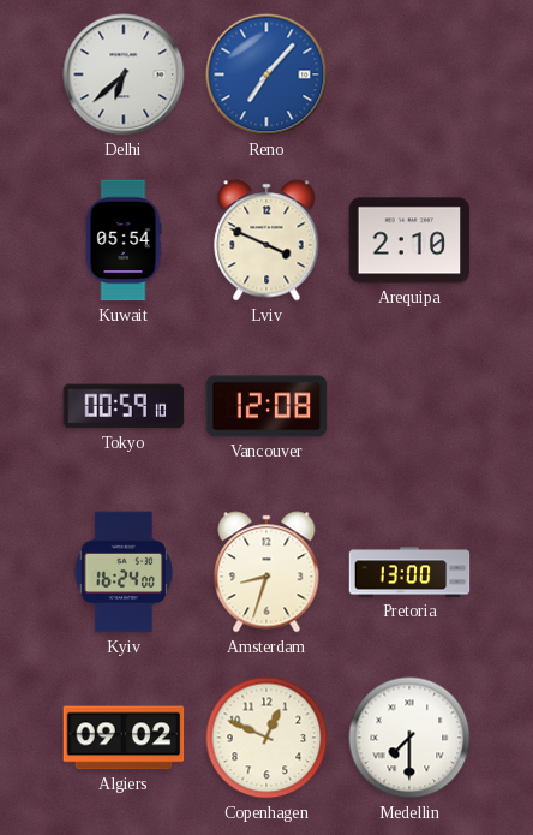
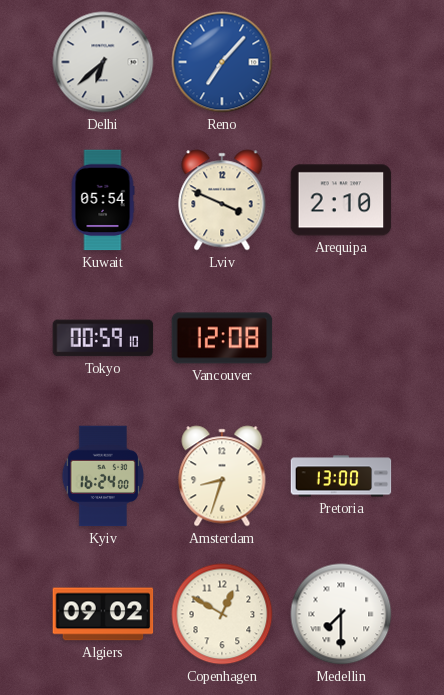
Copenhagen: 12:49 -> 12:50 (222, 614)
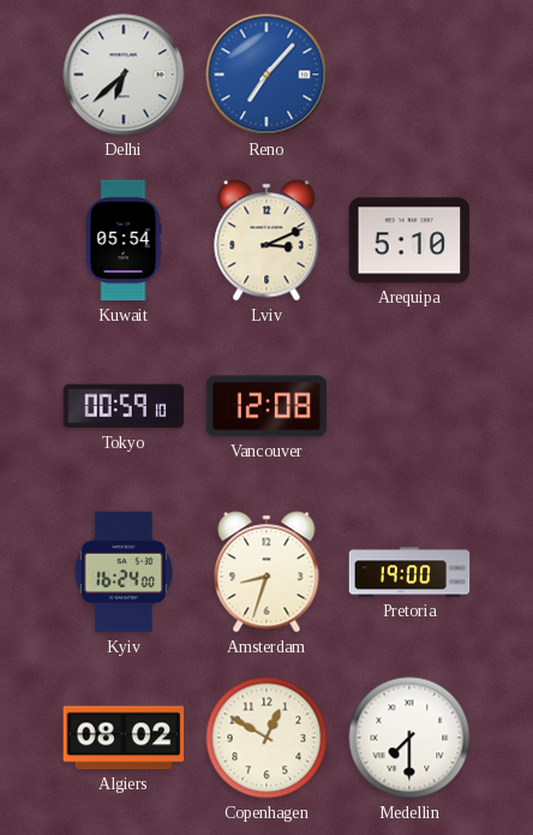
Lviv: 3:49 -> 3:11 (266, 240)
Arequipa: 2:10 -> 5:10 (409, 240)
Pretoria: 13:00 -> 19:00 (409, 572)
Algiers: 09:02 -> 08:02 (124, 738)
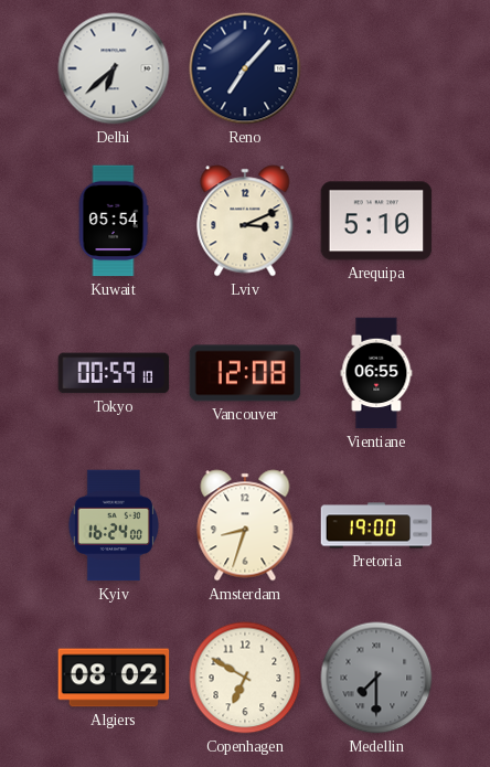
Reno dial: blue -> navy (245, 68)
Vientiane: none -> 06:55 (376, 373)
Copenhagen: 12:50 -> 6:50 (245, 678)
Medellin dial: white -> grey (376, 678)
